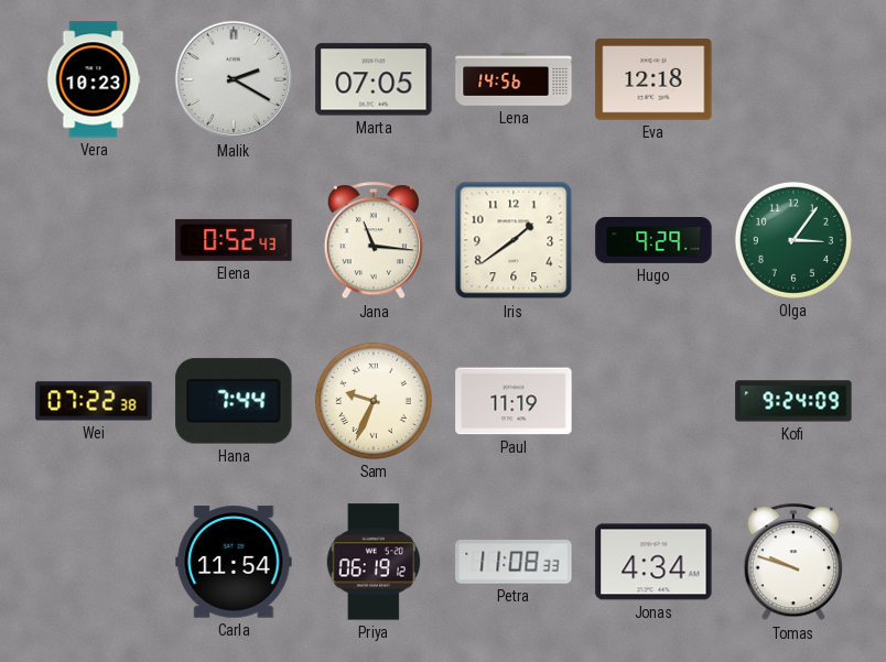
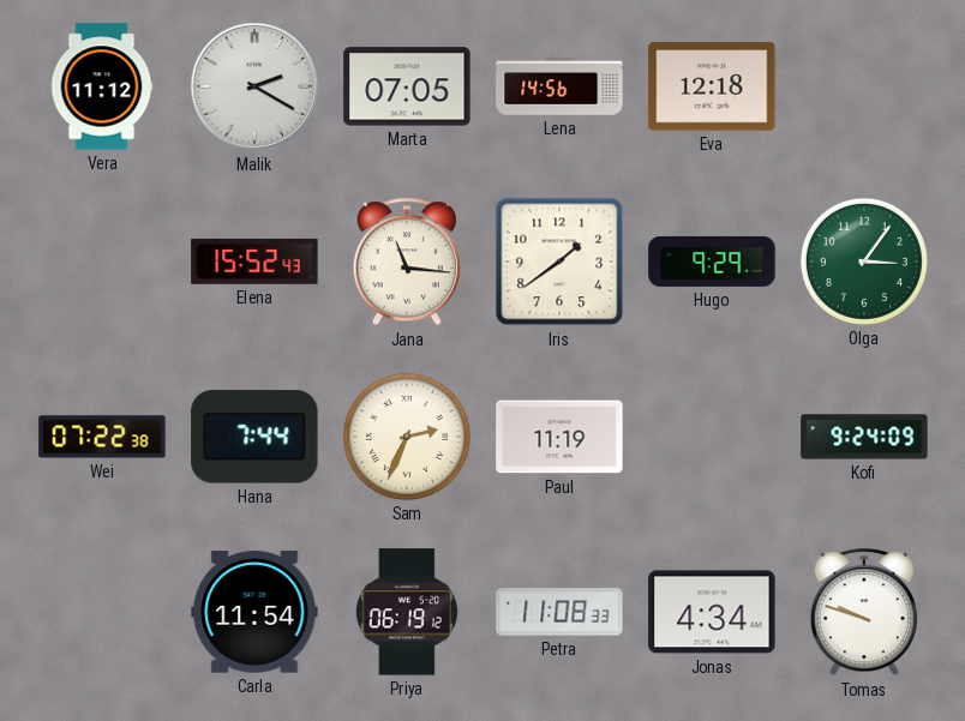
Vera: 10:23 -> 11:12 (102, 86)
Elena: 0:52 -> 15:52 (254, 262)
Sam: 9:34 -> 2:34 (407, 437)
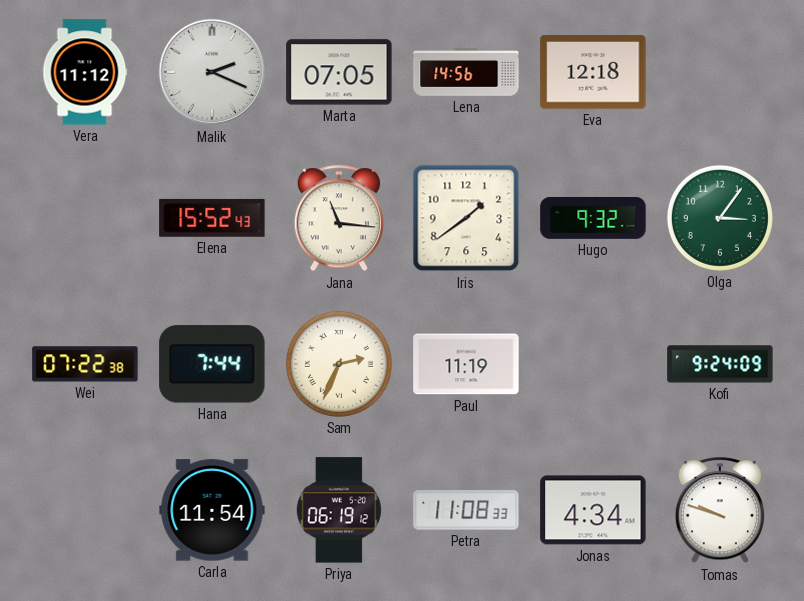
Malik: 2:20 -> 2:19 (212, 72)
Hugo: 9:29 -> 9:32 (593, 219)
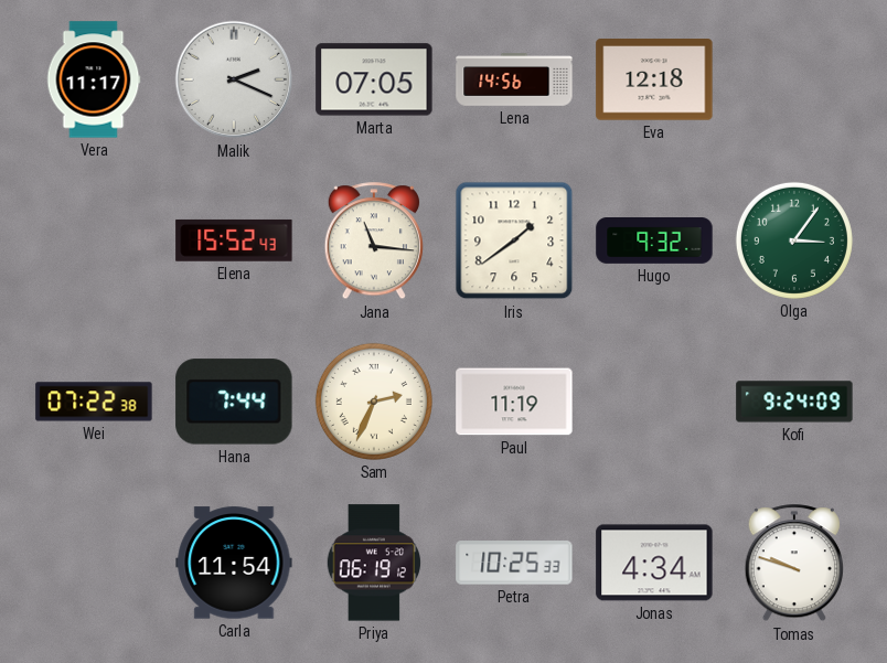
Vera: 11:12 -> 11:17 (94, 79)
Petra: 11:08 -> 10:25 (514, 563)
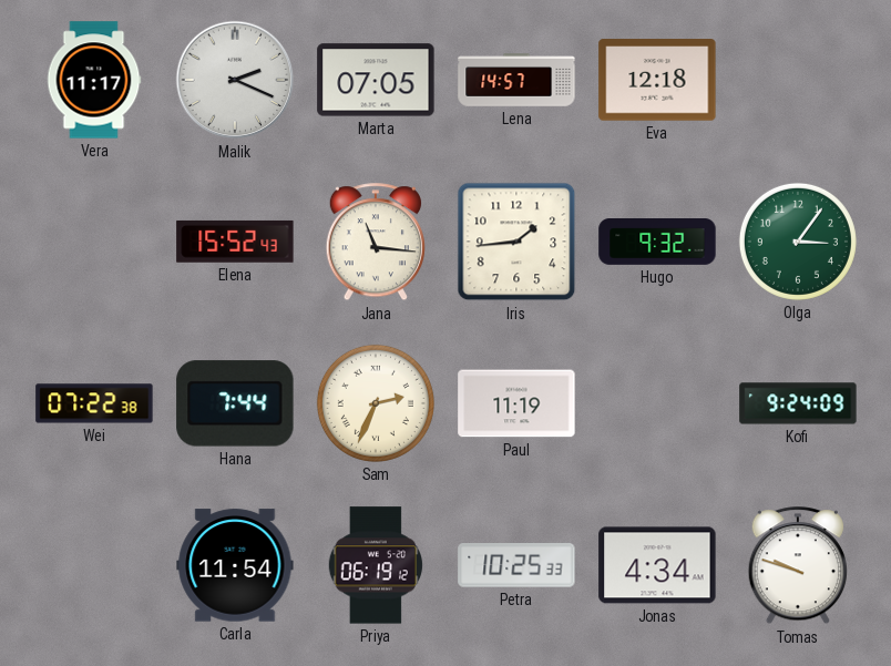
Lena: 14:56 -> 14:57 (516, 80)
Iris: 1:39 -> 1:44 (516, 242)
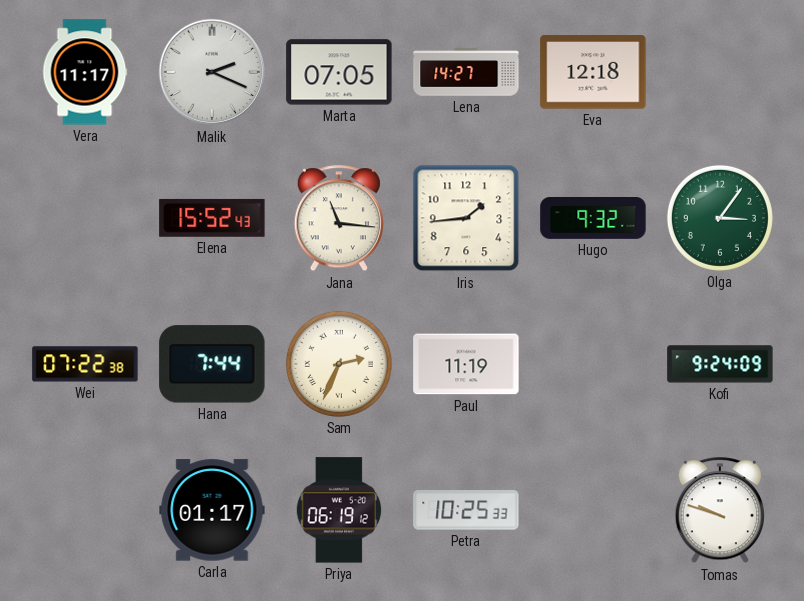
Lena: 14:57 -> 14:27 (466, 72)
Carla: 11:54 -> 01:17 (212, 510)
Jonas: 4:34 -> none (657, 565)
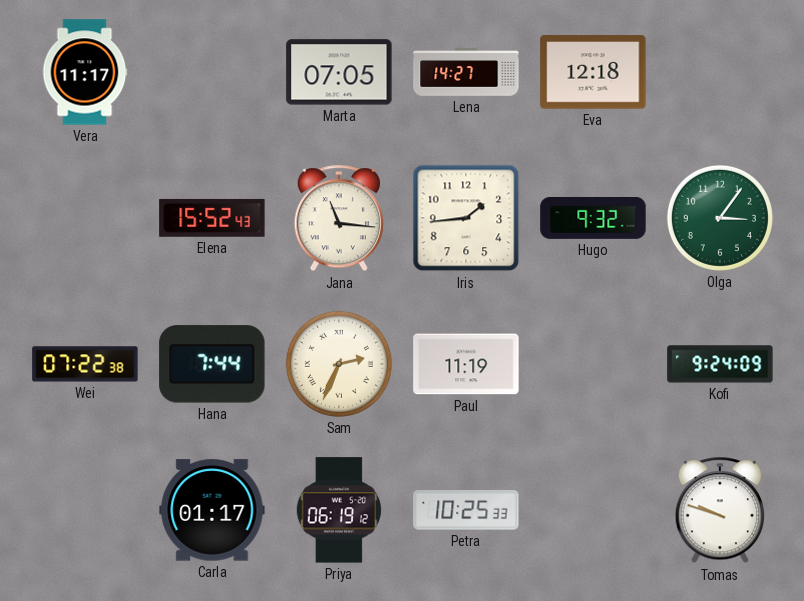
Malik: 2:19 -> none (212, 72)
